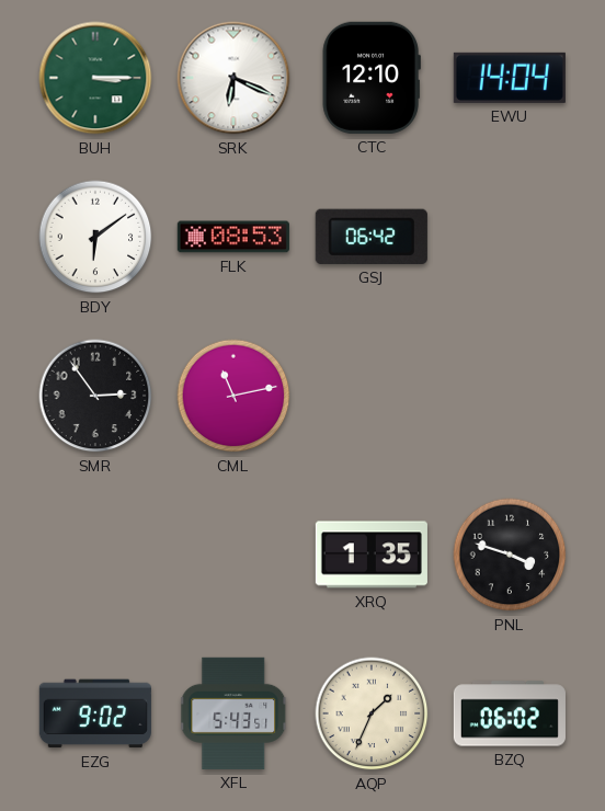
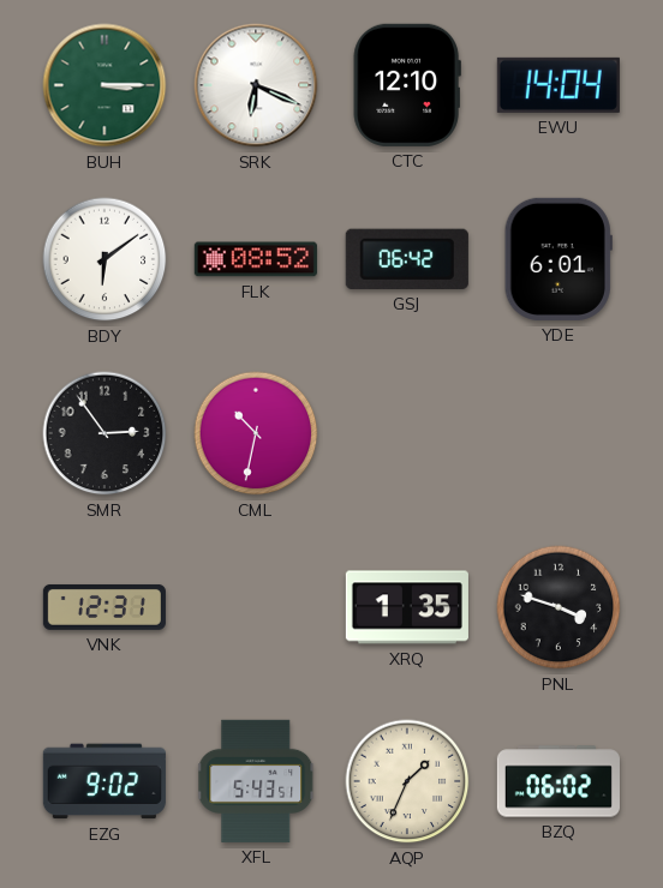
FLK: 08:53 -> 08:52 (256, 259)
YDE: none -> 6:01 (559, 259)
CML: 11:13 -> 10:32 (256, 433)
VNK: none -> 12:31 (104, 607)
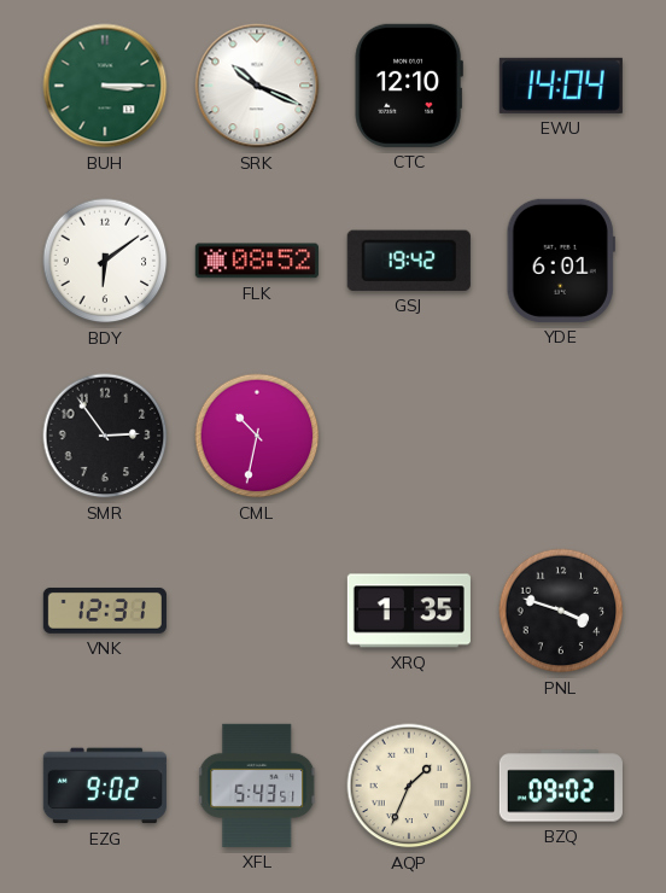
SRK: 6:19 -> 10:19 (257, 86)
GSJ: 06:42 -> 19:42 (409, 261)
BZQ: 06:02 -> 09:02 (561, 786)
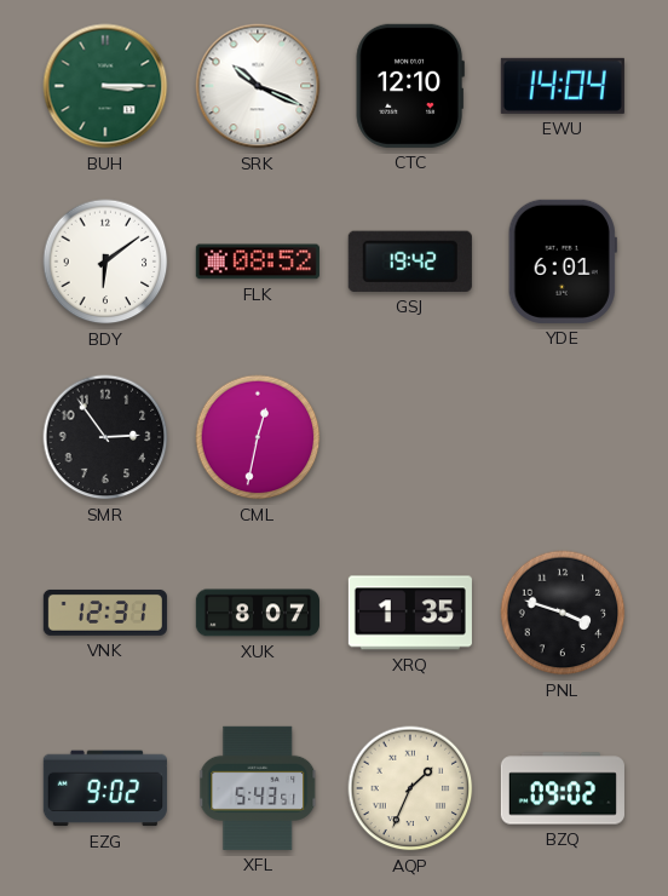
CML: 10:32 -> 12:32 (258, 437)
XUK: none -> 8:07 (258, 613)
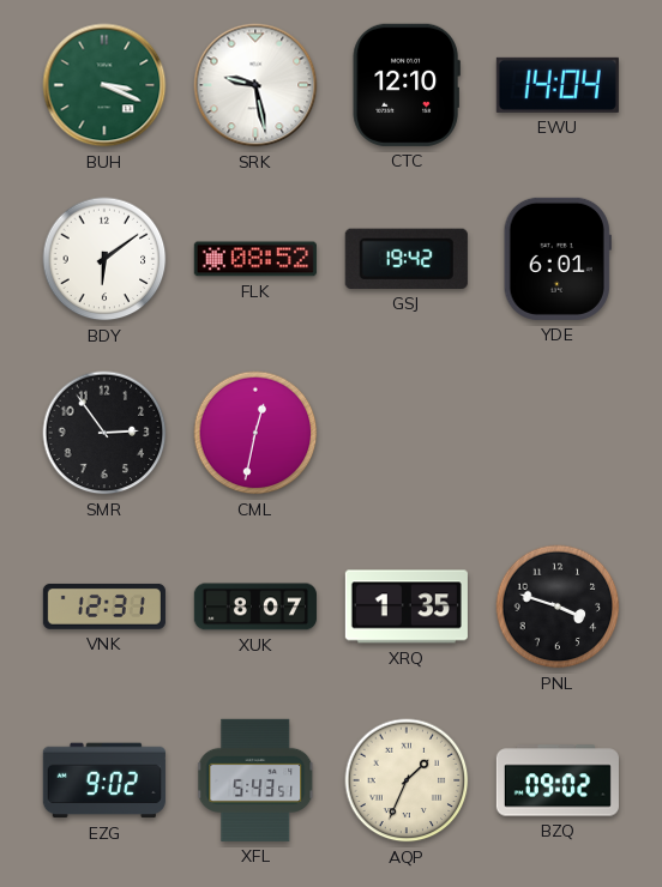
BUH: 3:15 -> 3:19 (104, 85)
SRK: 10:19 -> 9:28 (255, 85)
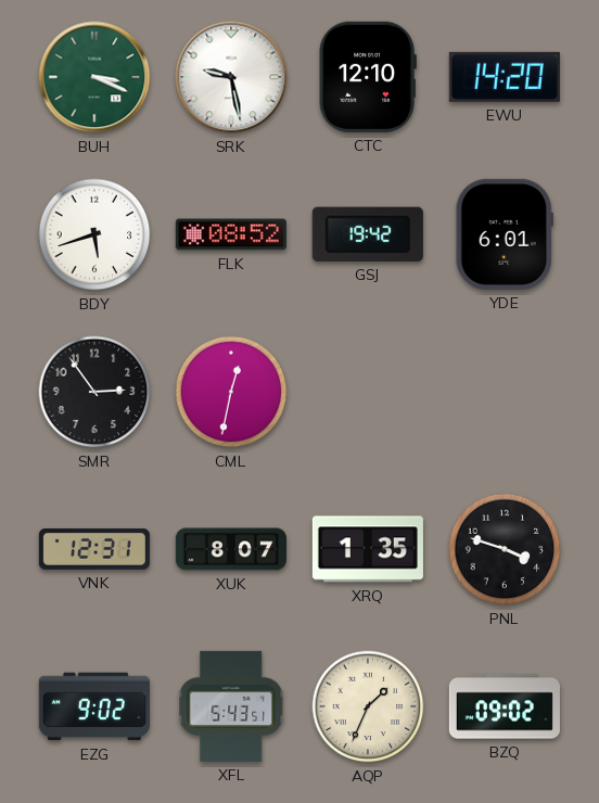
EWU: 14:04 -> 14:20 (505, 77)
BDY: 6:09 -> 5:42 (94, 234)
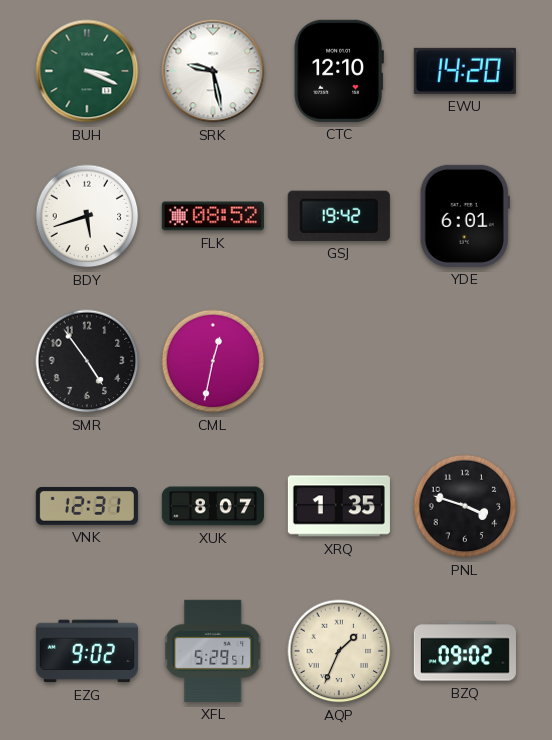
SMR: 2:54 -> 4:54 (87, 361)
XFL: 5:43 -> 5:29 (214, 651)
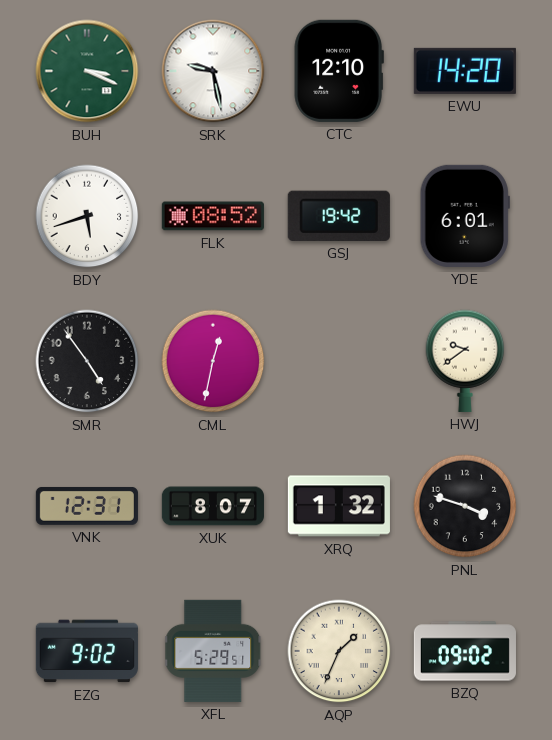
HWJ: none -> 9:39 (465, 361)
XRQ: 1:35 -> 1:32 (339, 506)
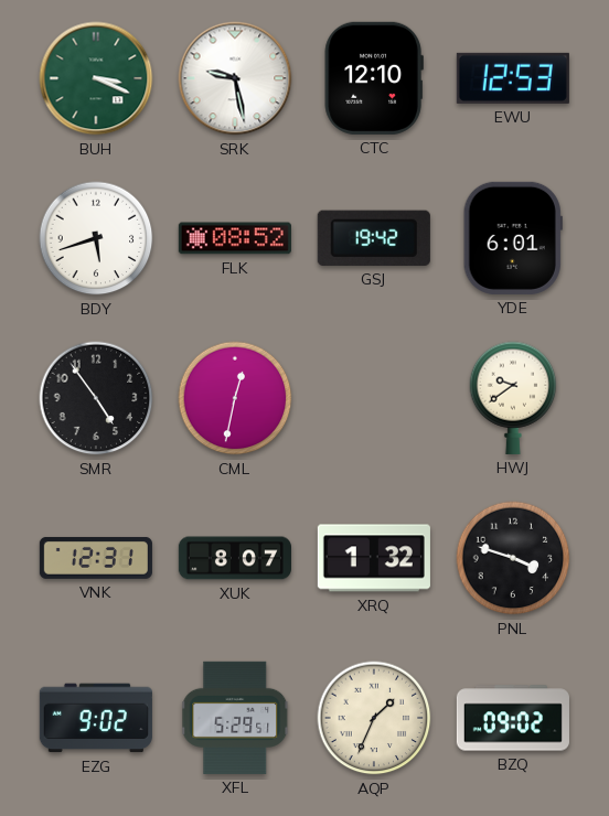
EWU: 14:20 -> 12:53 (513, 78)
